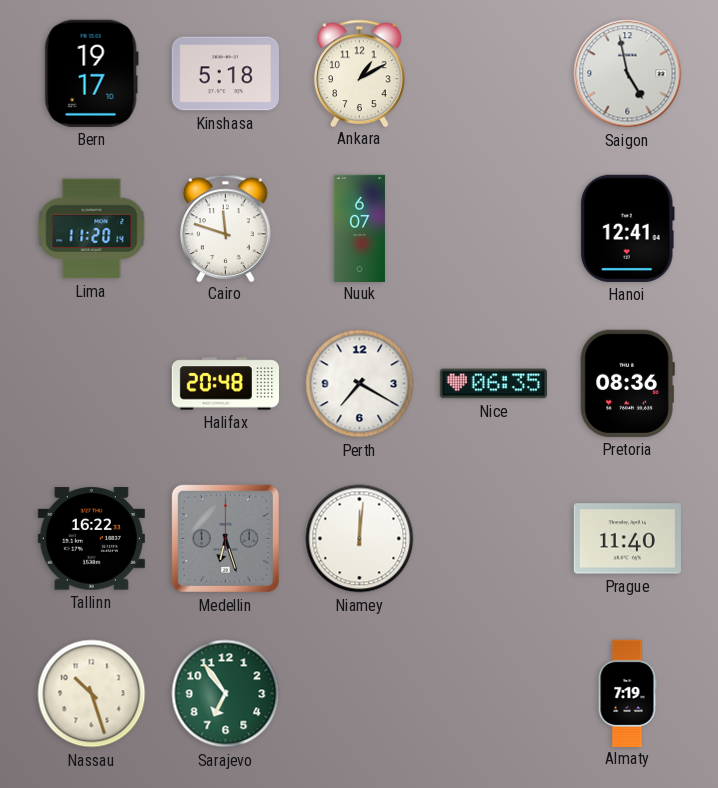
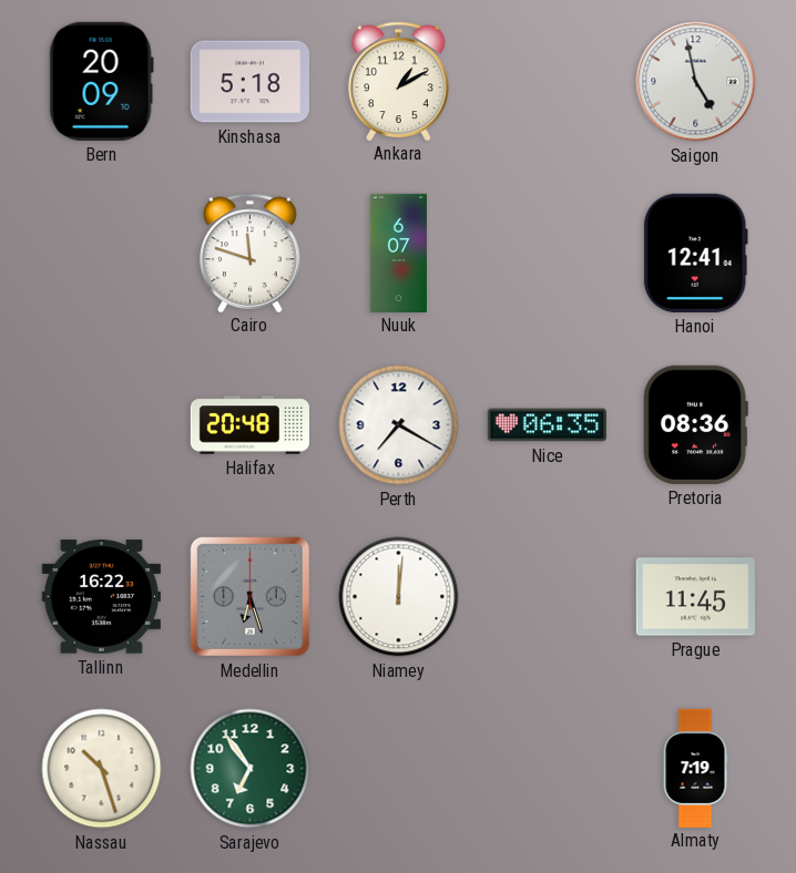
Bern: 19:17 -> 20:09 (101, 81)
Lima: 11:20 -> none (92, 229)
Prague: 11:40 -> 11:45 (695, 597)
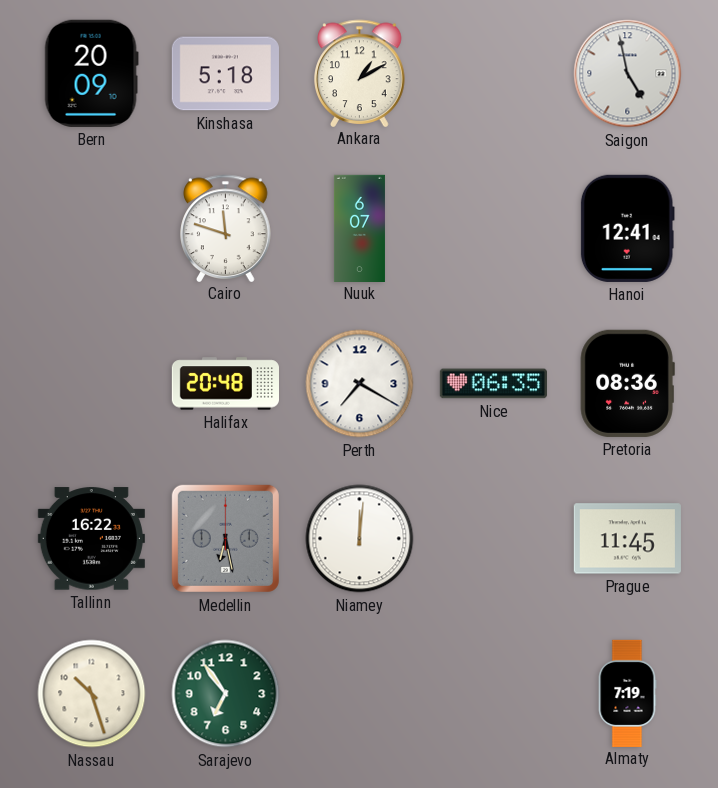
Medellin: 6:27 -> 6:28 (225, 538)
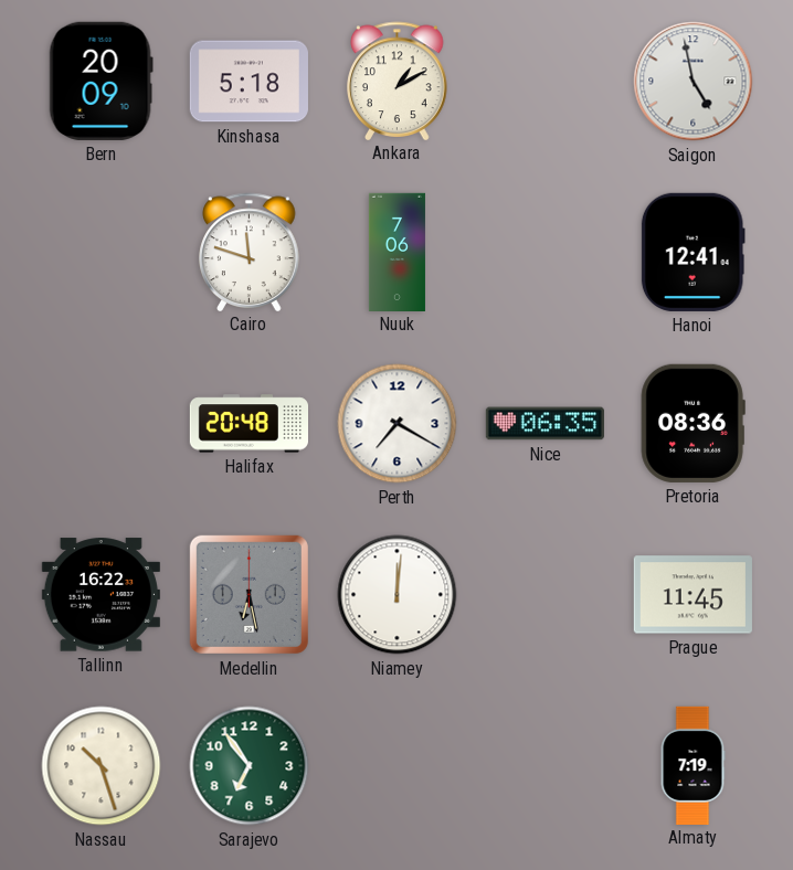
Nuuk: 6:07 -> 7:06 (396, 252)
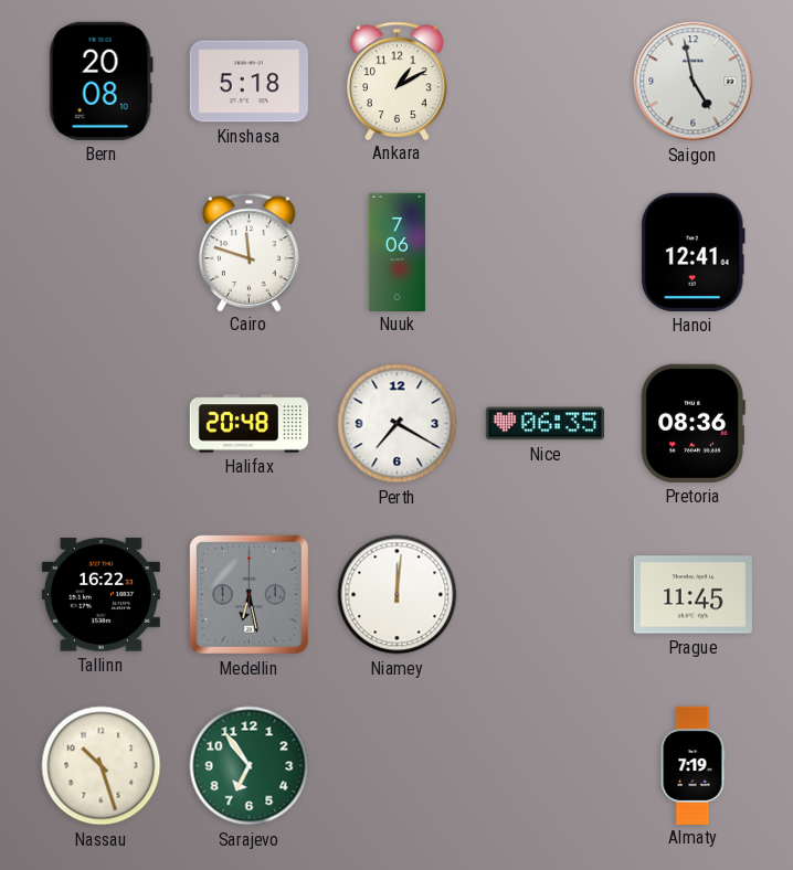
Bern: 20:09 -> 20:08 (101, 81)
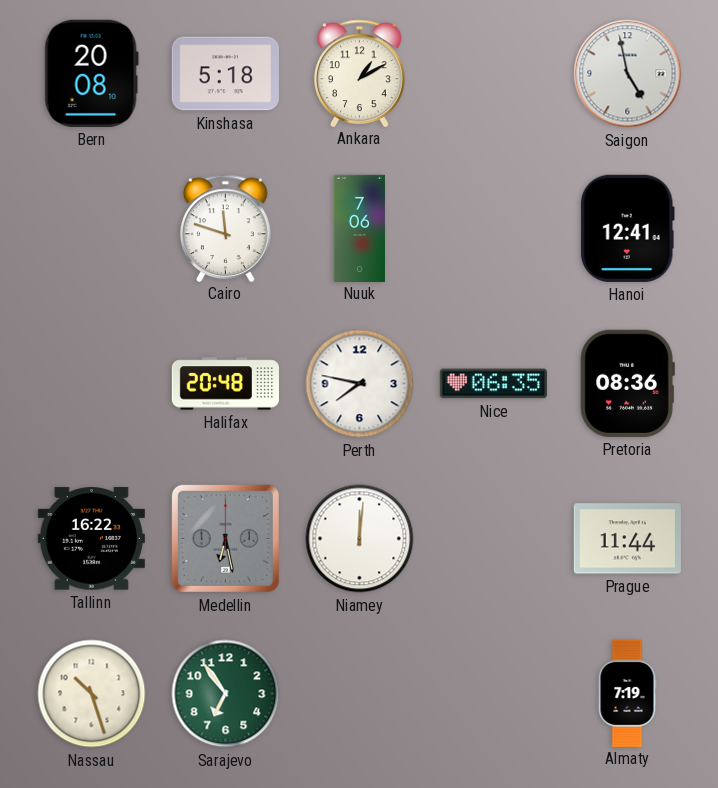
Perth: 7:20 -> 7:47 (360, 384)
Prague: 11:45 -> 11:44 (627, 539)
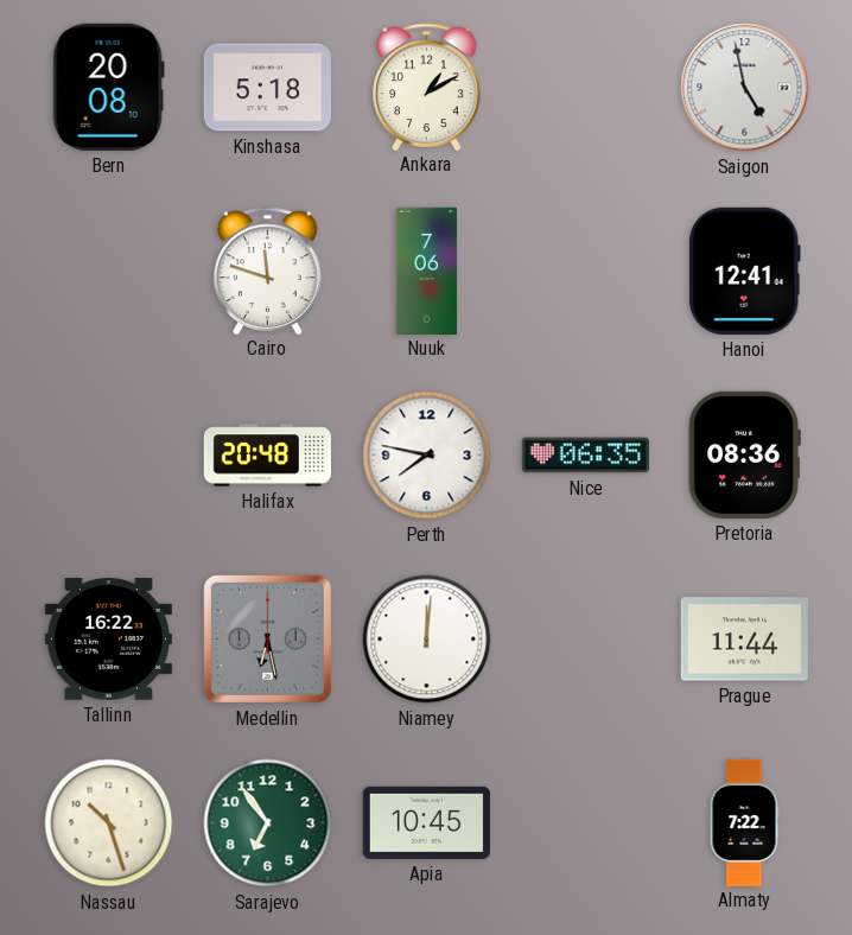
Apia: none -> 10:45 (426, 822)
Almaty: 7:19 -> 7:22 (744, 822)
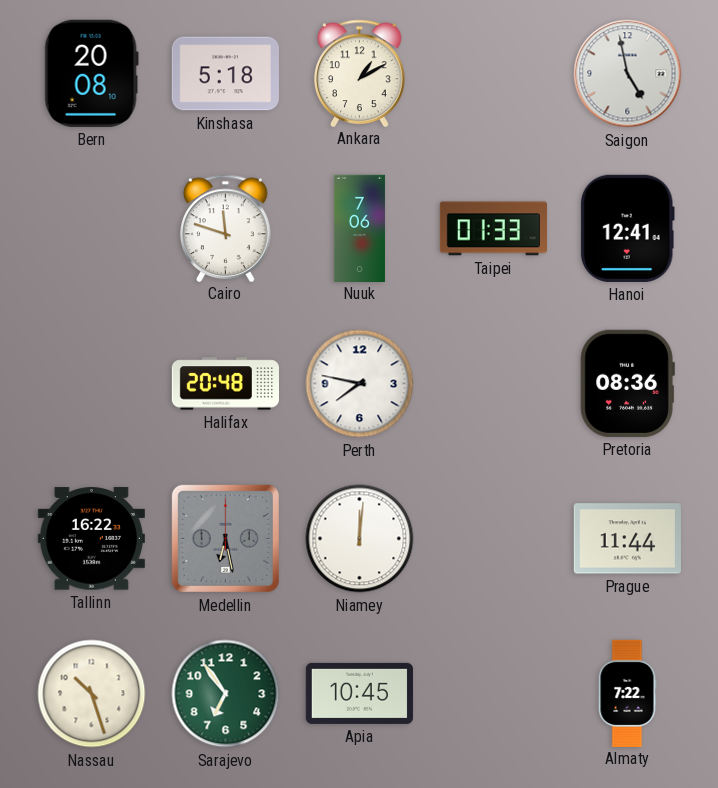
Taipei: none -> 01:33 (493, 229)
Nice: 06:35 -> none (585, 456)
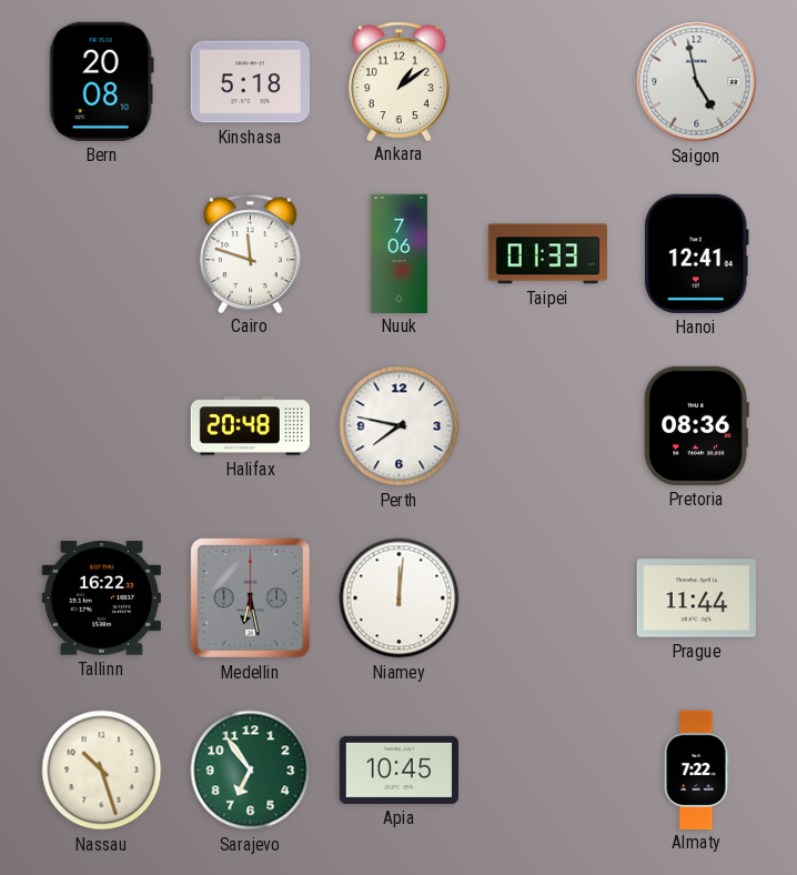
Ankara: 1:10 -> 1:09 (400, 81)
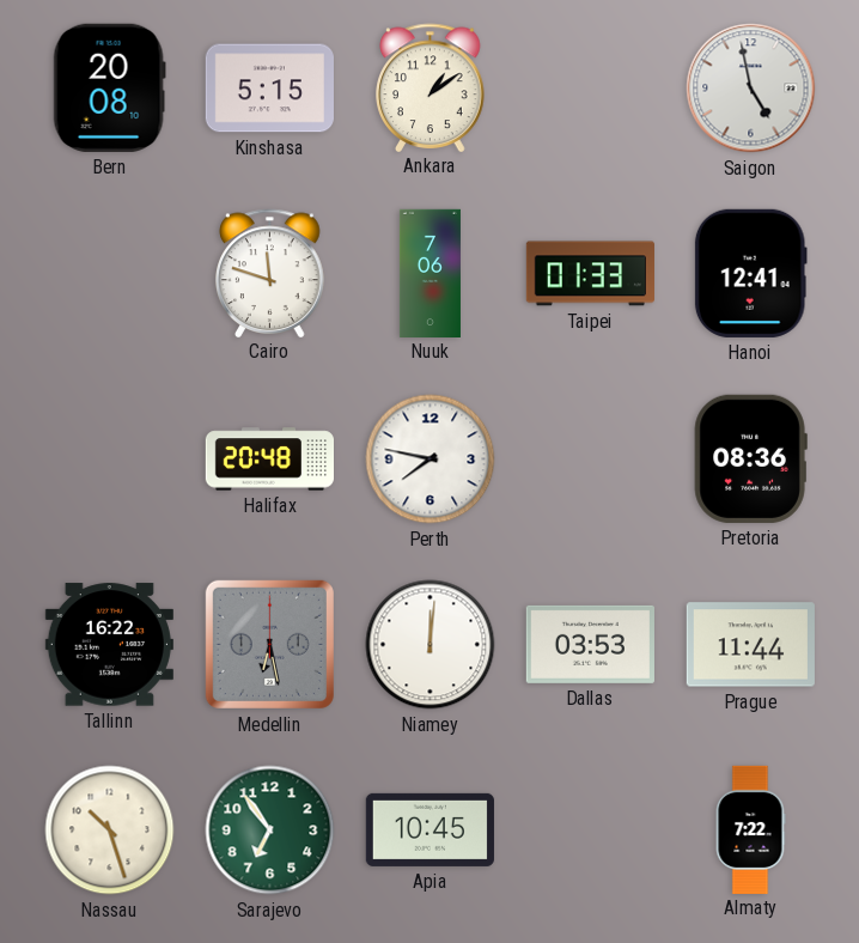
Kinshasa: 5:18 -> 5:15 (269, 89)
Dallas: none -> 03:53 (590, 644)
